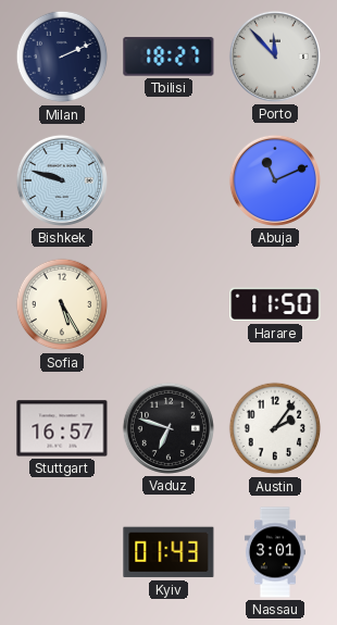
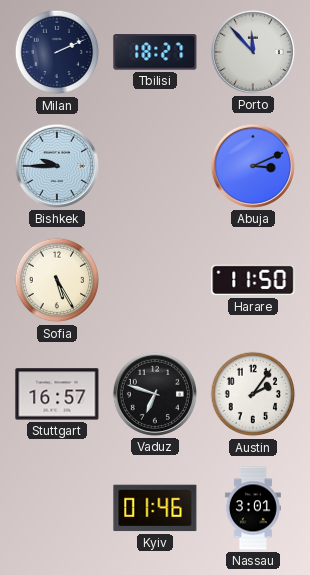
Bishkek: 9:48 -> 9:45 (57, 166)
Abuja: 11:11 -> 3:11 (253, 166)
Kyiv: 01:43 -> 01:46 (155, 508)
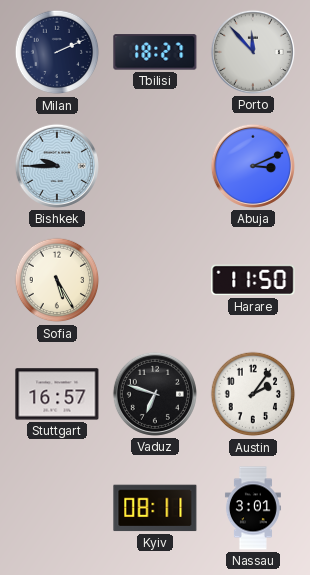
Kyiv: 01:46 -> 08:11 (155, 508)
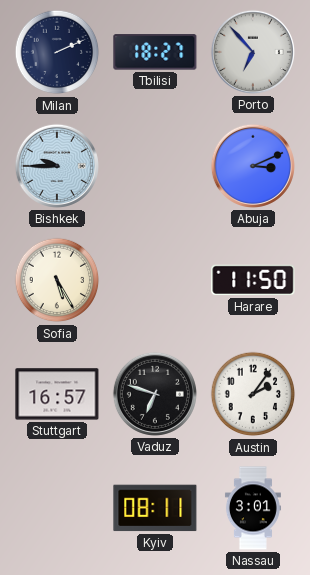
Porto: 11:53 -> 6:53 (253, 52)
